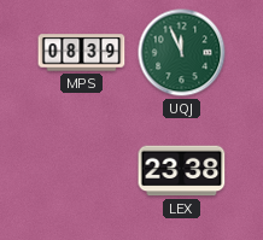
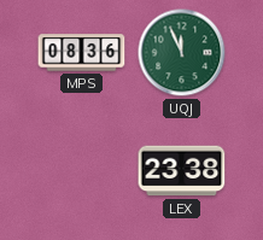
MPS: 08:39 -> 08:36 (82, 53)
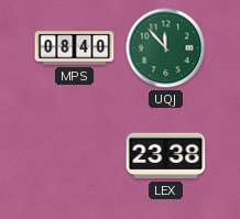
MPS: 08:36 -> 08:40 (75, 48)
UQJ: 11:56 -> 11:53 (166, 48)
